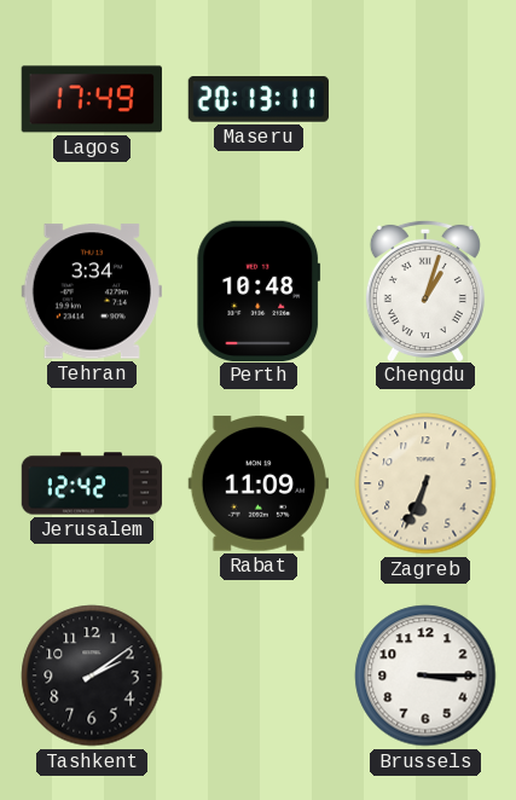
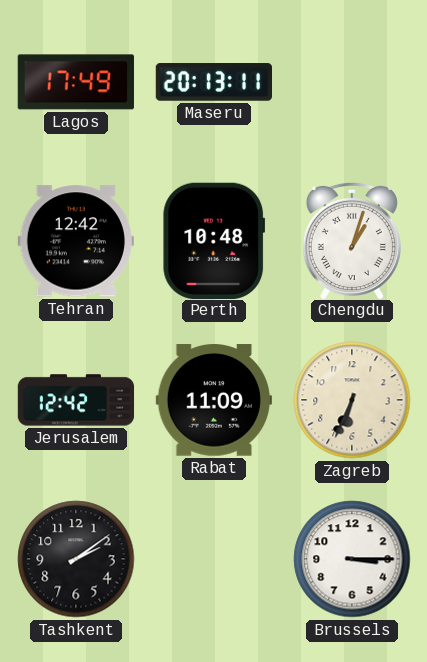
Tehran: 3:34 -> 12:42 (76, 241)
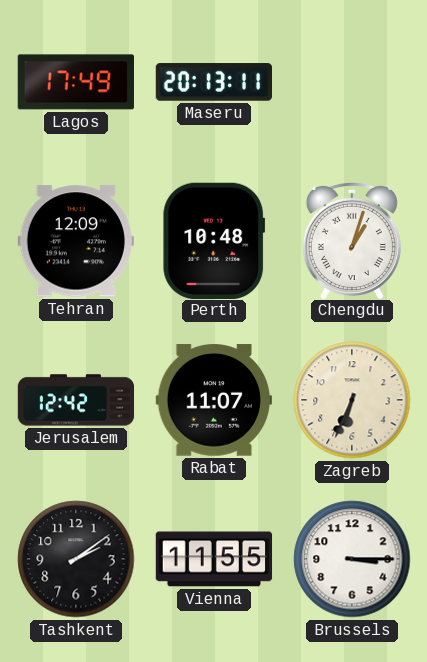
Tehran: 12:42 -> 12:09 (76, 241)
Rabat: 11:09 -> 11:07 (213, 400)
Vienna: none -> 11:55 (214, 559)
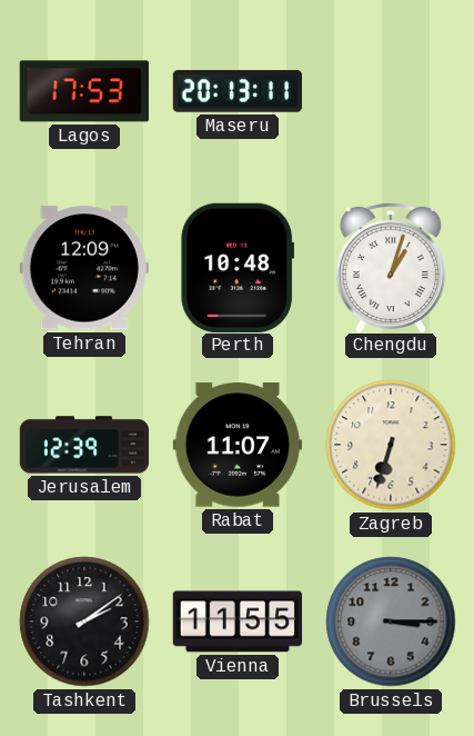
Lagos: 17:49 -> 17:53 (84, 91)
Jerusalem: 12:42 -> 12:39 (84, 445)
Zagreb: 6:34 -> 6:33 (391, 445)
Brussels dial: white -> grey (391, 621)
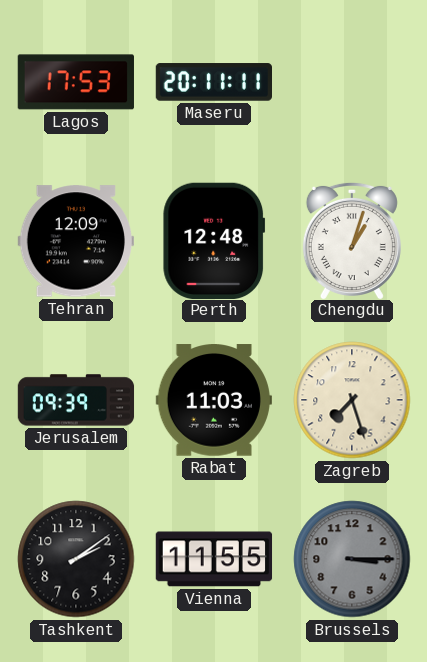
Maseru: 20:13 -> 20:11 (213, 82)
Perth: 10:48 -> 12:48 (214, 240)
Jerusalem: 12:39 -> 09:39 (76, 400)
Rabat: 11:07 -> 11:03 (213, 400)
Zagreb: 6:33 -> 7:27 (352, 400)
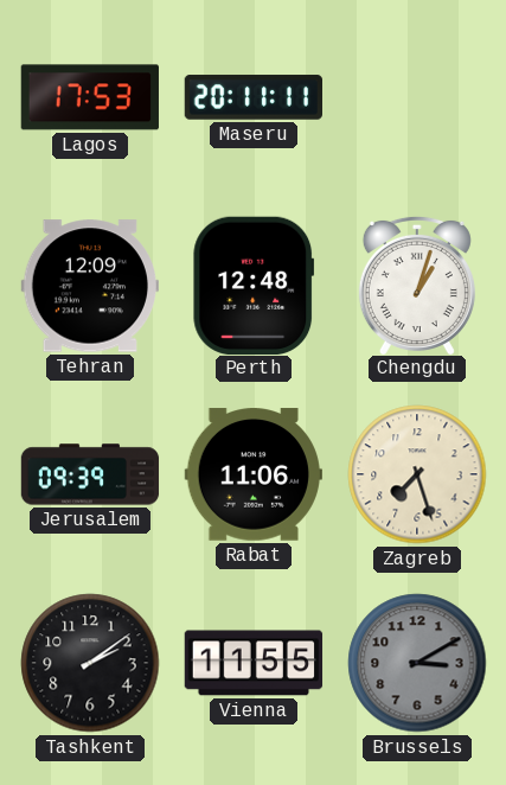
Rabat: 11:03 -> 11:06 (252, 474)
Brussels: 3:15 -> 3:10 (417, 663)
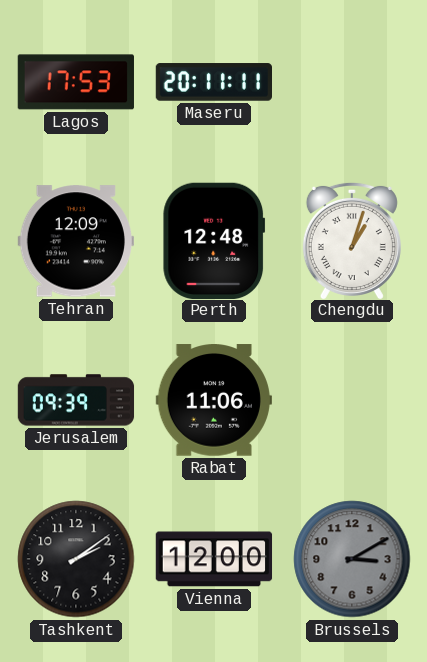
Zagreb: 7:27 -> none (417, 474)
Vienna: 11:55 -> 12:00 (214, 559)
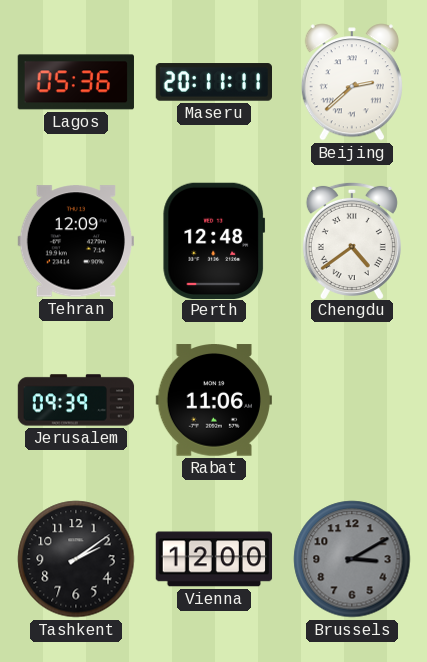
Lagos: 17:53 -> 05:36 (76, 82)
Beijing: none -> 2:38 (352, 82)
Chengdu: 1:03 -> 4:39 (352, 240)
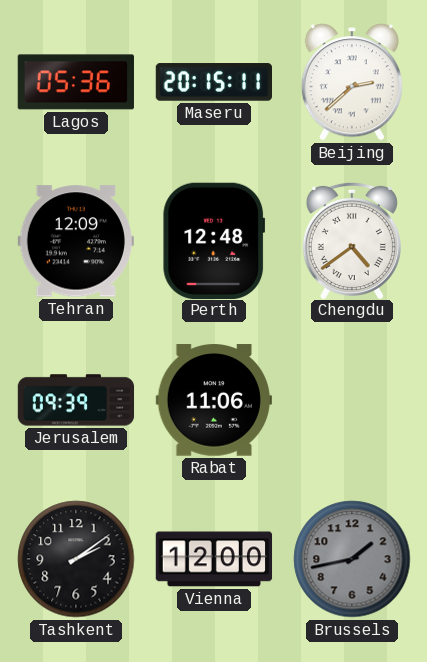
Maseru: 20:11 -> 20:15 (213, 82)
Brussels: 3:10 -> 1:43 (352, 559)
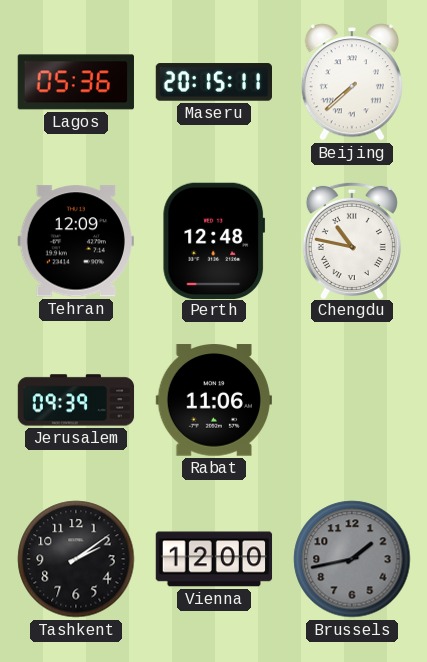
Beijing: 2:38 -> 7:38 (352, 82)
Chengdu: 4:39 -> 10:47 (352, 240)
